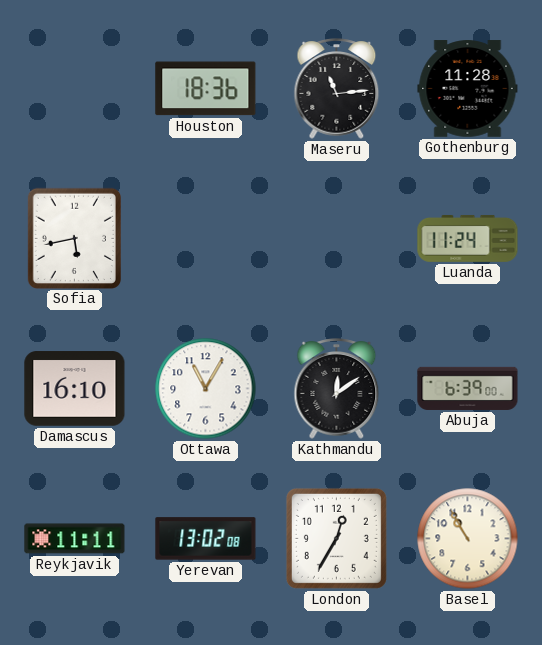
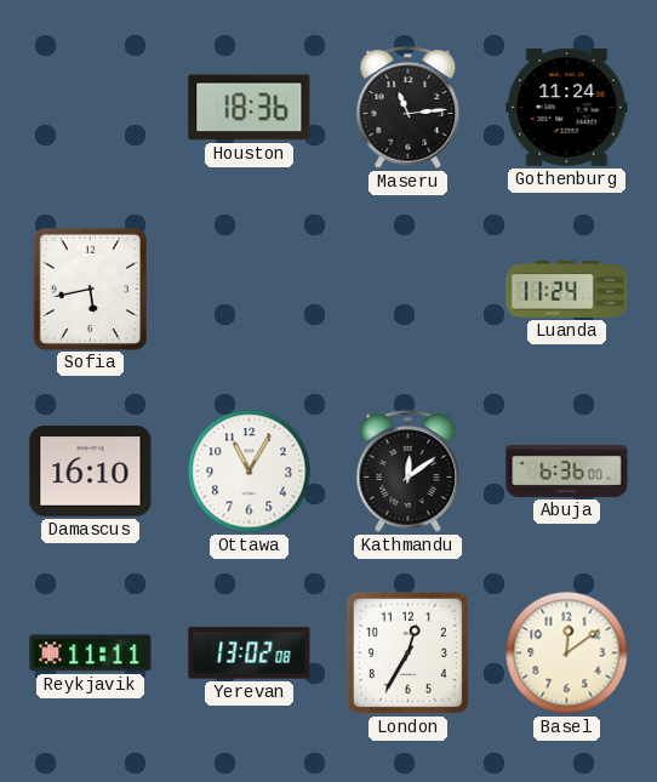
Gothenburg: 11:28 -> 11:24 (567, 108)
Abuja: 6:39 -> 6:36 (567, 470)
Basel: 10:55 -> 12:09 (567, 653)
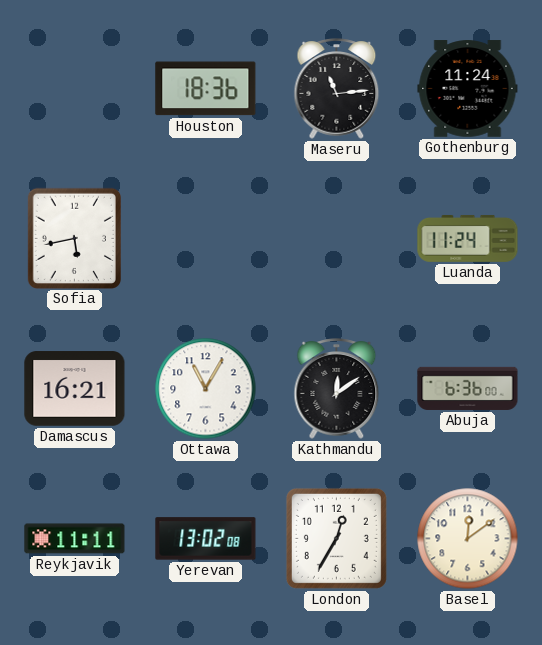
Damascus: 16:10 -> 16:21 (75, 389)
